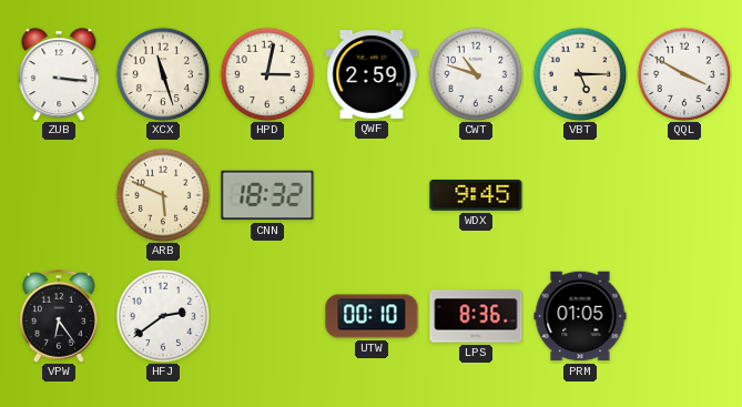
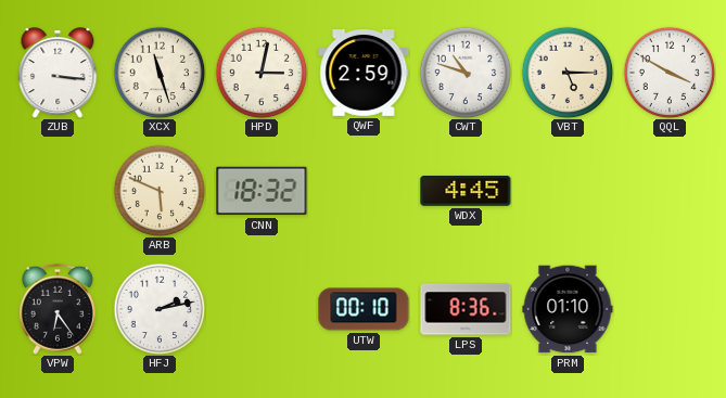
WDX: 9:45 -> 4:45 (466, 191)
HFJ: 2:39 -> 2:13 (160, 309)
PRM: 01:05 -> 01:10 (568, 309)
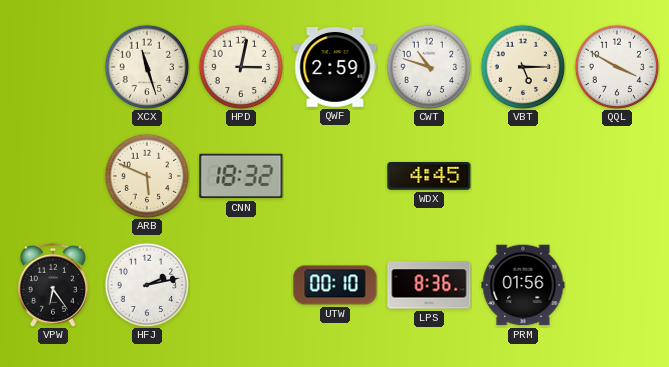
ZUB: 3:16 -> none (58, 73)
PRM: 01:10 -> 01:56 (523, 285)
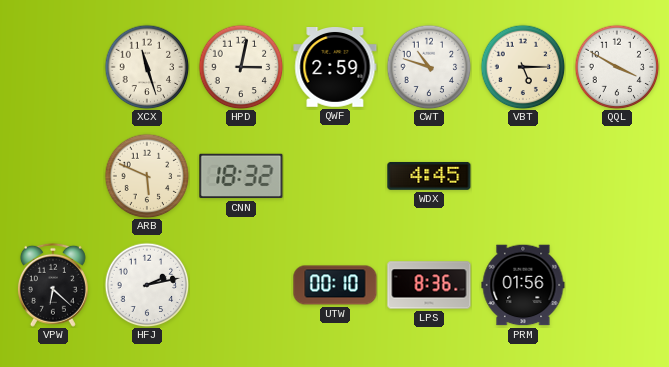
VPW: 6:24 -> 6:22 (53, 285)
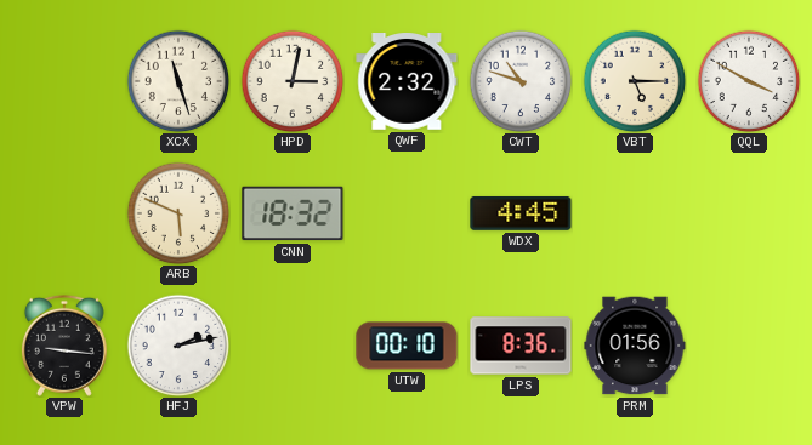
QWF: 2:59 -> 2:32 (407, 82)
VPW: 6:22 -> 9:16 (64, 346)
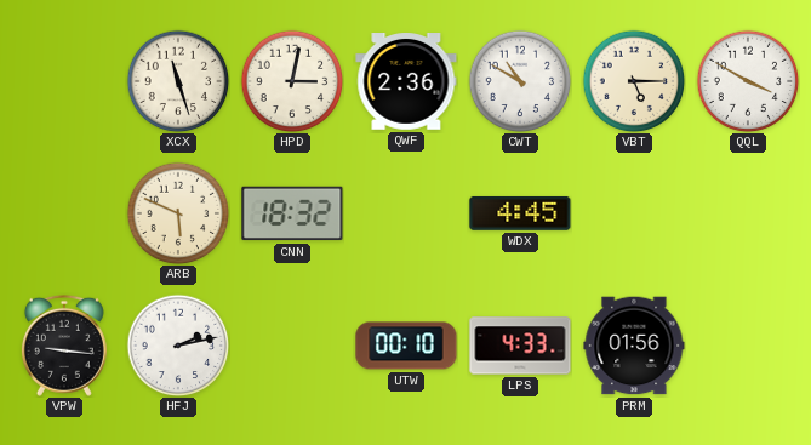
QWF: 2:32 -> 2:36 (406, 82)
CWT: 10:48 -> 10:50 (520, 81)
LPS: 8:36 -> 4:33 (520, 346)
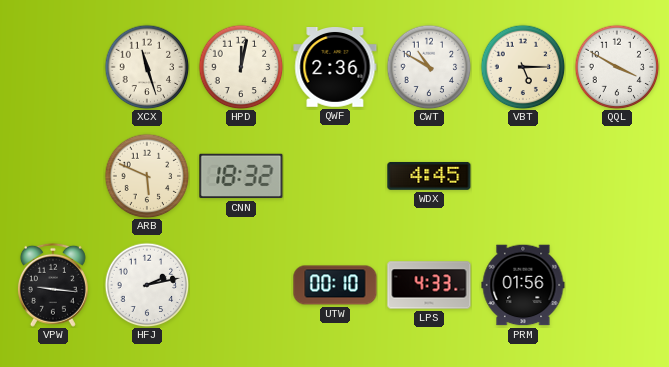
HPD: 3:02 -> 12:02 (241, 67)
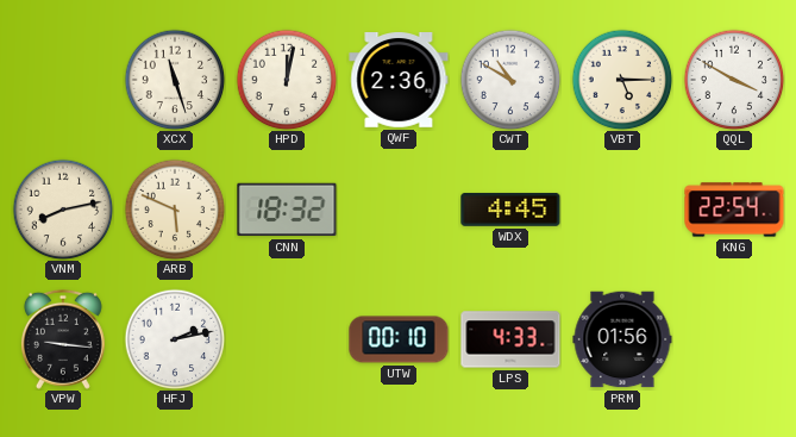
VNM: none -> 8:13 (63, 210)
KNG: none -> 22:54 (734, 210)
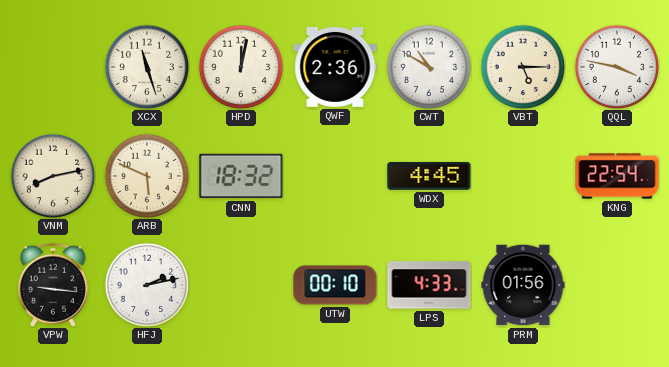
QQL: 3:50 -> 3:47 (617, 67)
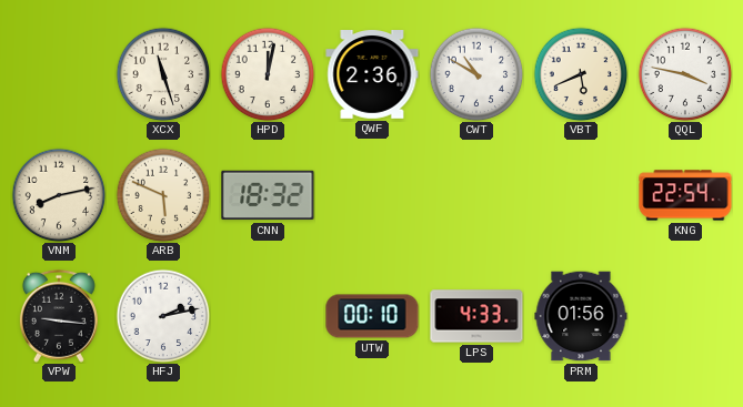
VBT: 5:15 -> 5:41 (581, 74)
WDX: 4:45 -> none (429, 176)
